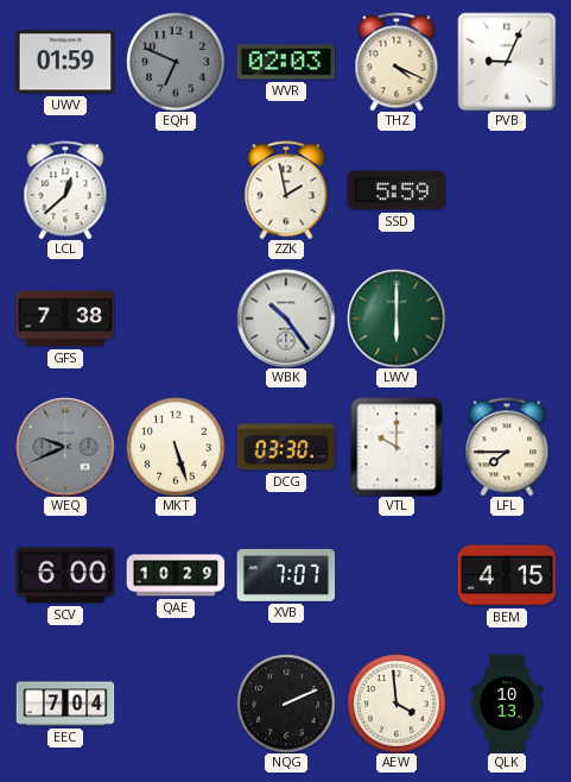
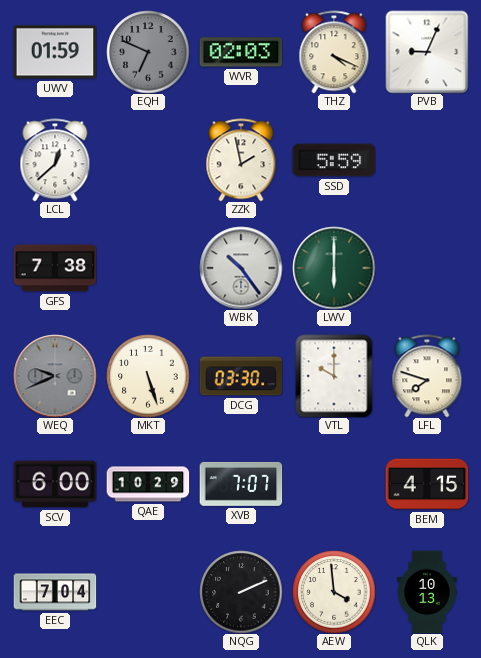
LFL: 7:45 -> 7:48 (427, 376)
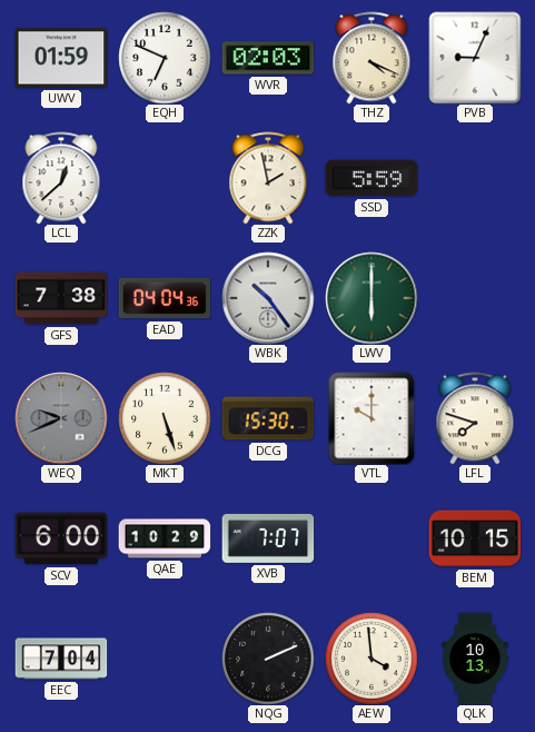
EQH dial: grey -> white (165, 58)
EAD: none -> 04:04 (165, 298)
DCG: 03:30 -> 15:30 (268, 418)
BEM: 4:15 -> 10:15 (475, 538)
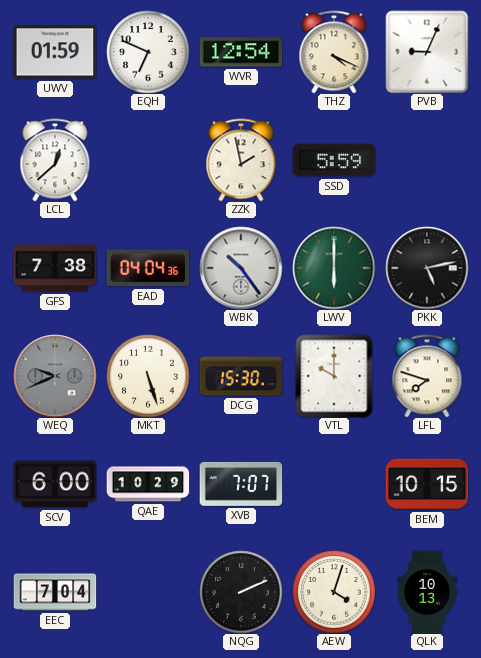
WVR: 02:03 -> 12:54 (241, 52)
PKK: none -> 5:13 (427, 268)
AEW: 3:59 -> 4:03 (334, 592)
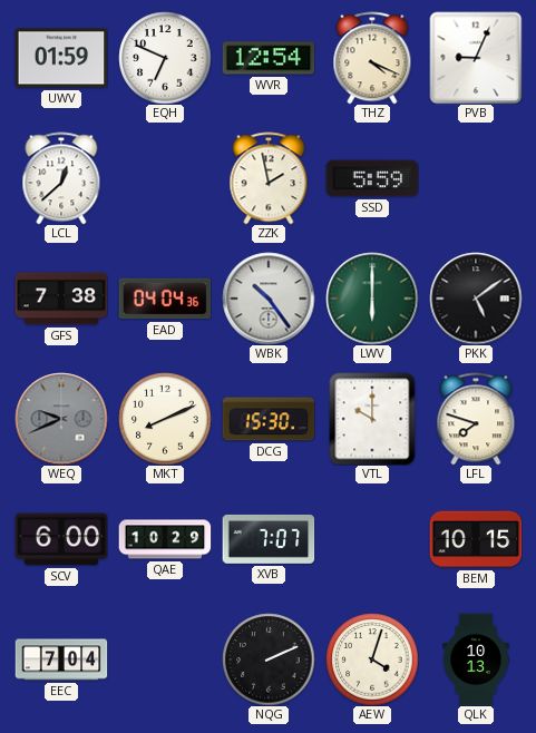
PKK: 5:13 -> 5:09 (476, 299)
MKT: 5:27 -> 8:11 (165, 419)
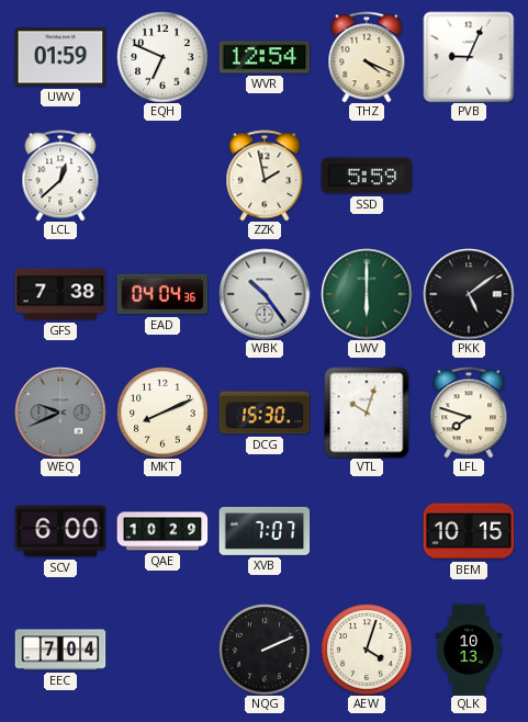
VTL: 10:00 -> 10:03 (367, 413)
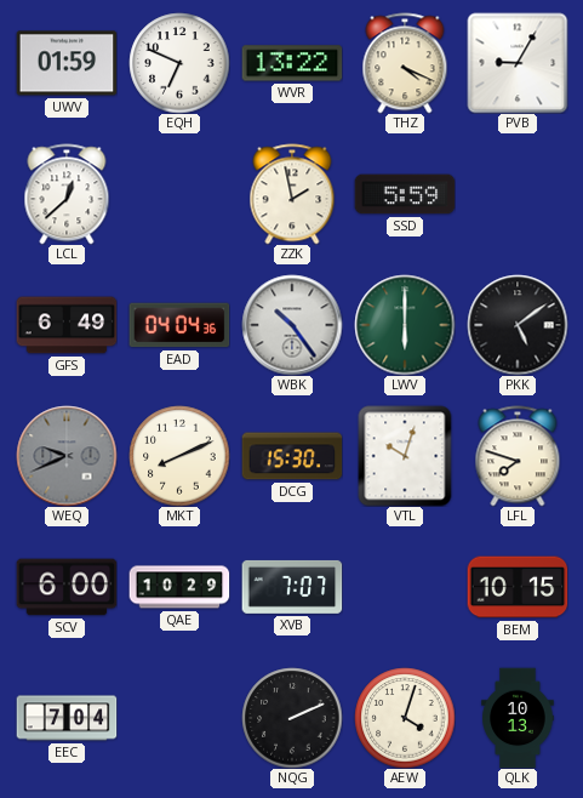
WVR: 12:54 -> 13:22 (292, 63)
PVB: 9:04 -> 9:05 (518, 63)
GFS: 7:38 -> 6:49 (67, 325)
